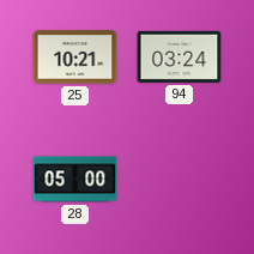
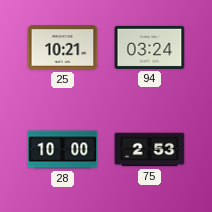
28: 05:00 -> 10:00 (63, 150)
75: none -> 2:53 (150, 150)
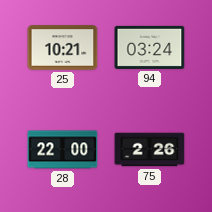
28: 10:00 -> 22:00 (63, 150)
75: 2:53 -> 2:26 (150, 150)
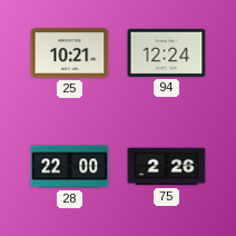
94: 03:24 -> 12:24 (167, 52)
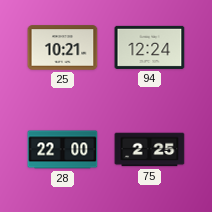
75: 2:26 -> 2:25 (150, 150)
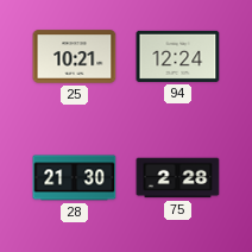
28: 22:00 -> 21:30 (75, 178)
75: 2:25 -> 2:28 (178, 178)
